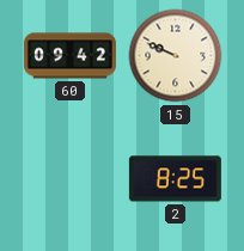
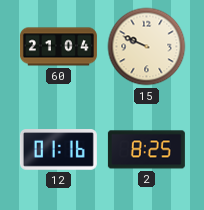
60: 09:42 -> 21:04 (58, 47)
12: none -> 01:16 (58, 150)
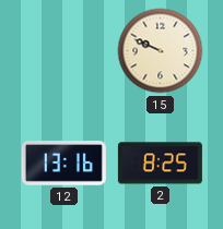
60: 21:04 -> none (58, 47)
12: 01:16 -> 13:16 (63, 164)
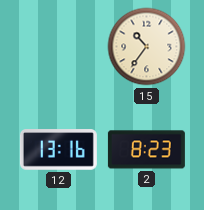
15: 9:49 -> 10:36 (147, 47)
2: 8:25 -> 8:23 (146, 150)
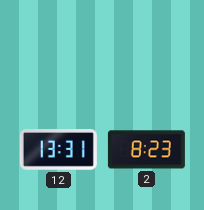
15: 10:36 -> none (147, 47)
12: 13:16 -> 13:31 (58, 150)
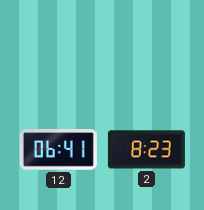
12: 13:31 -> 06:41 (58, 150)
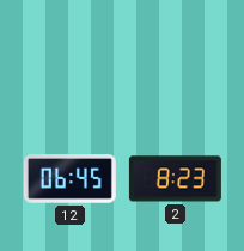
12: 06:41 -> 06:45 (69, 179)
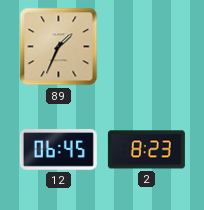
89: none -> 1:34 (59, 47)
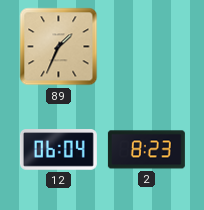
12: 06:45 -> 06:04 (58, 150)
